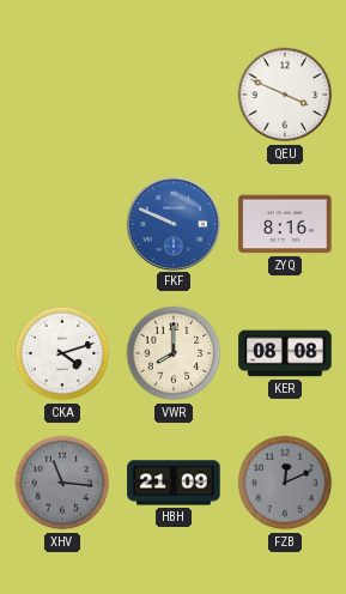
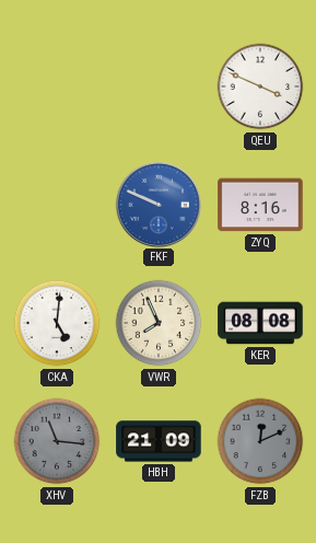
CKA: 4:12 -> 5:01 (57, 323)
VWR: 8:00 -> 7:56 (159, 323)
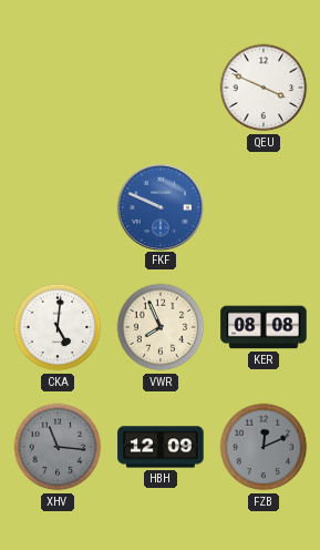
ZYQ: 8:16 -> none (260, 205)
HBH: 21:09 -> 12:09 (161, 447)
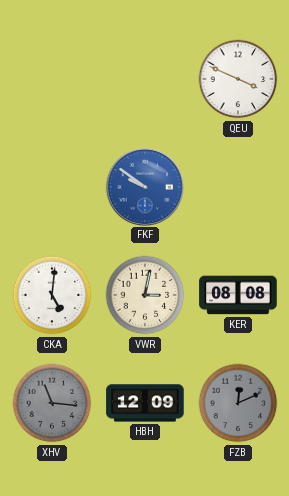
FKF: 9:49 -> 9:51 (144, 186)
VWR: 7:56 -> 3:02 (145, 295)
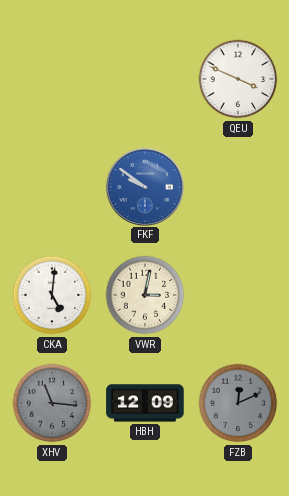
KER: 08:08 -> none (238, 295)
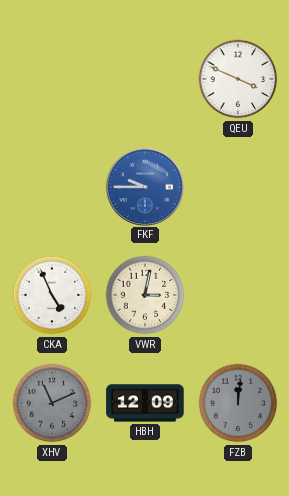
FKF: 9:51 -> 9:45 (144, 186)
CKA: 5:01 -> 4:56 (52, 295)
XHV: 11:16 -> 11:11 (52, 403)
FZB: 12:11 -> 12:01 (238, 403)
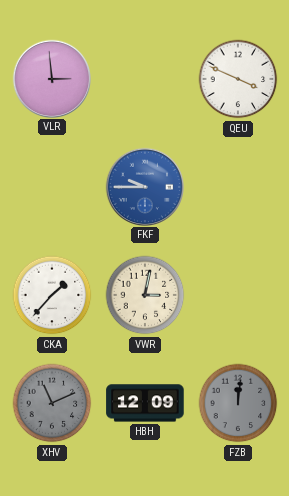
VLR: none -> 2:59 (51, 78)
CKA: 4:56 -> 1:37 (52, 295)
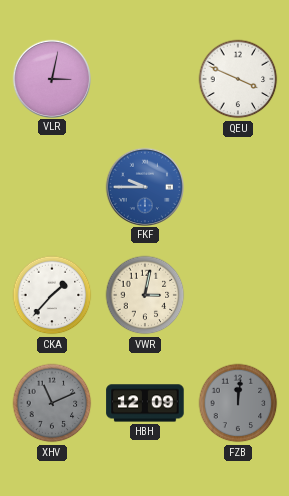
VLR: 2:59 -> 3:02 (51, 78)
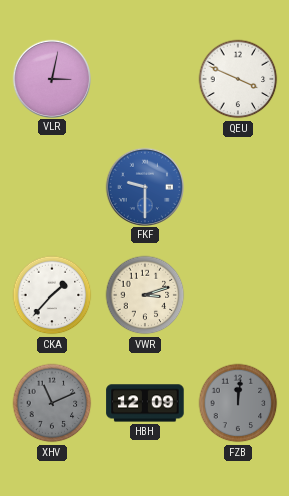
FKF: 9:45 -> 9:30 (144, 186)
VWR: 3:02 -> 3:12 (145, 295)
